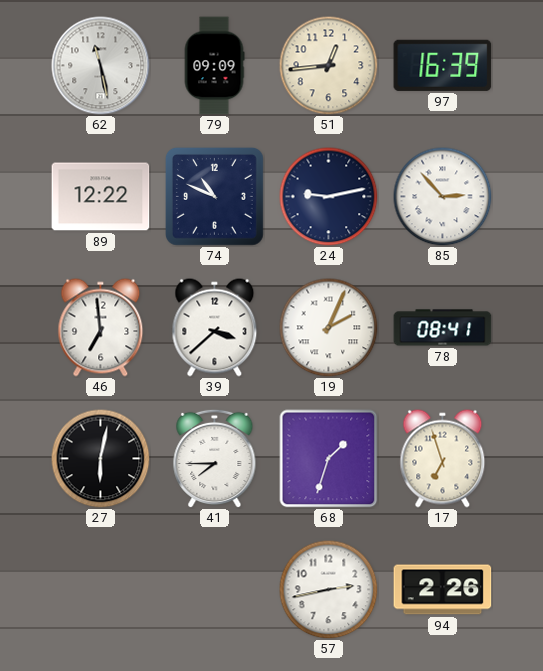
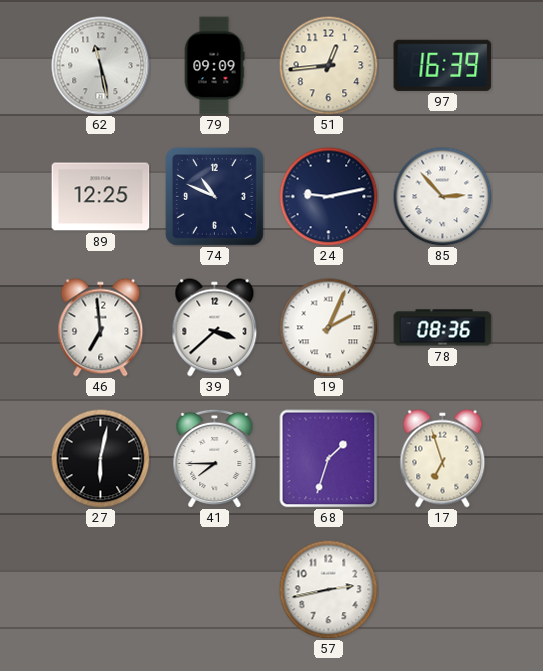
89: 12:22 -> 12:25 (101, 197)
78: 08:41 -> 08:36 (443, 328)
94: 2:26 -> none (443, 590)
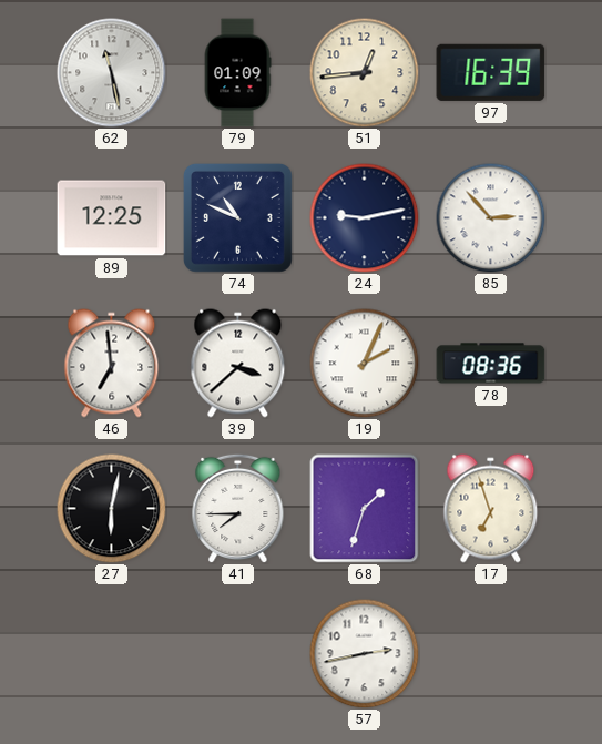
79: 09:09 -> 01:09 (237, 73)
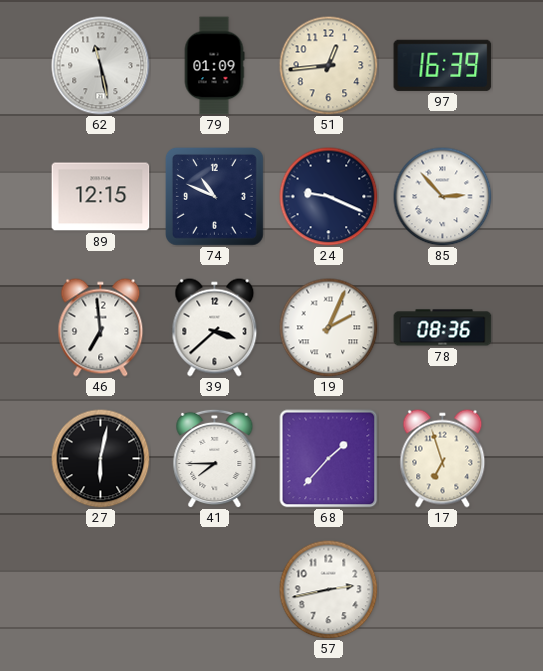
89: 12:25 -> 12:15 (101, 197)
24: 9:13 -> 9:19 (329, 197)
68: 1:33 -> 1:37 (329, 459)
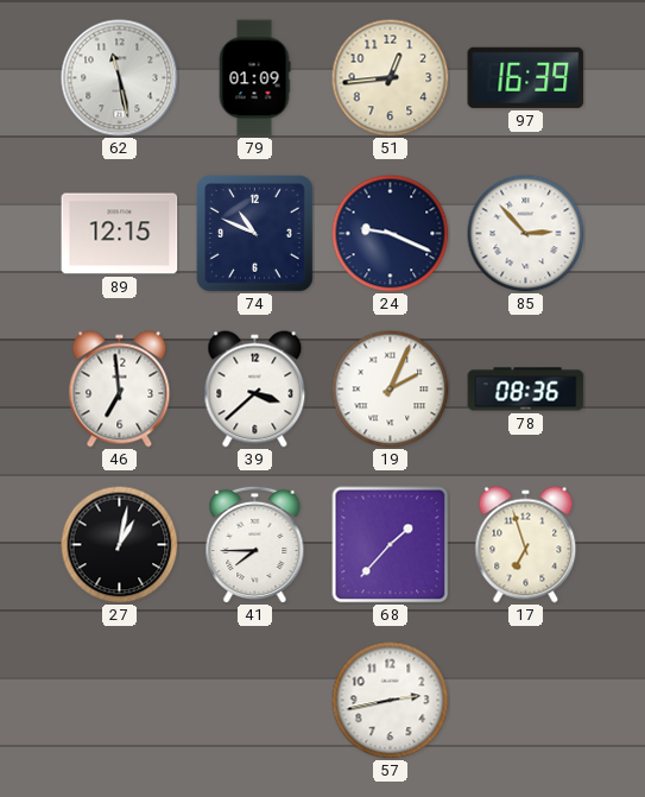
27: 6:02 -> 1:02 (120, 545)
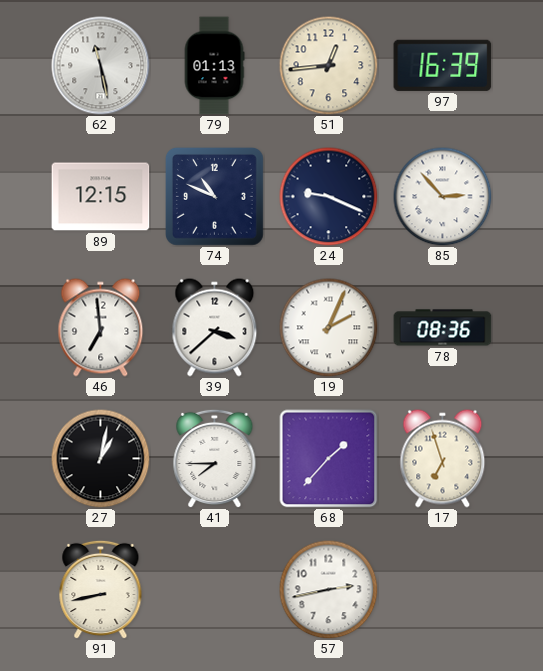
79: 01:09 -> 01:13 (214, 66)
91: none -> 8:43 (101, 589)
